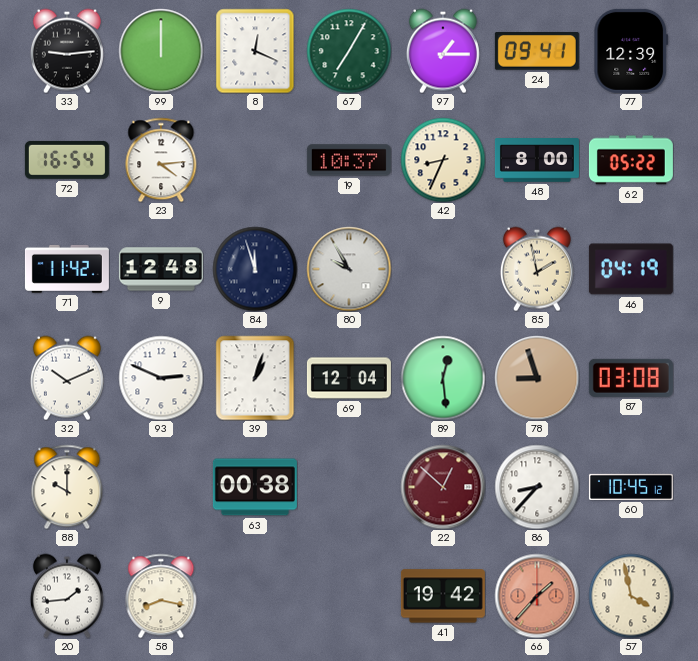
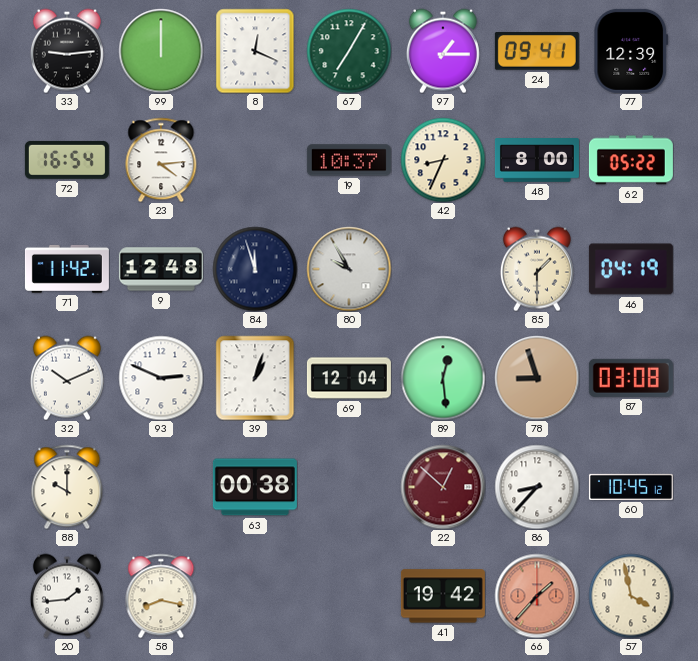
85: 1:58 -> 1:30 (537, 269)
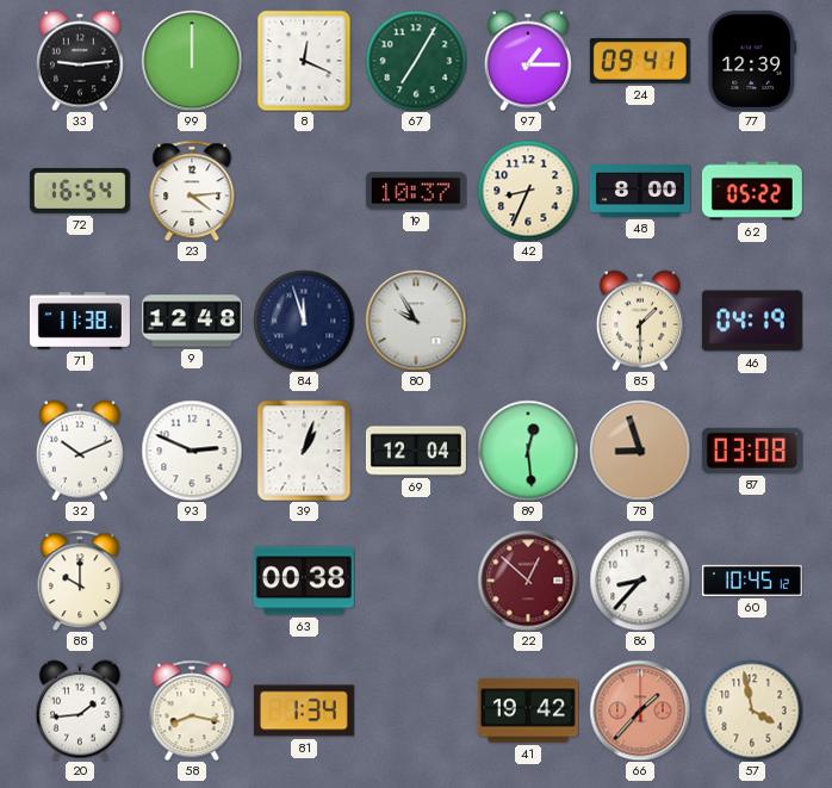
71: 11:42 -> 11:38 (80, 321)
81: none -> 1:34 (304, 711)
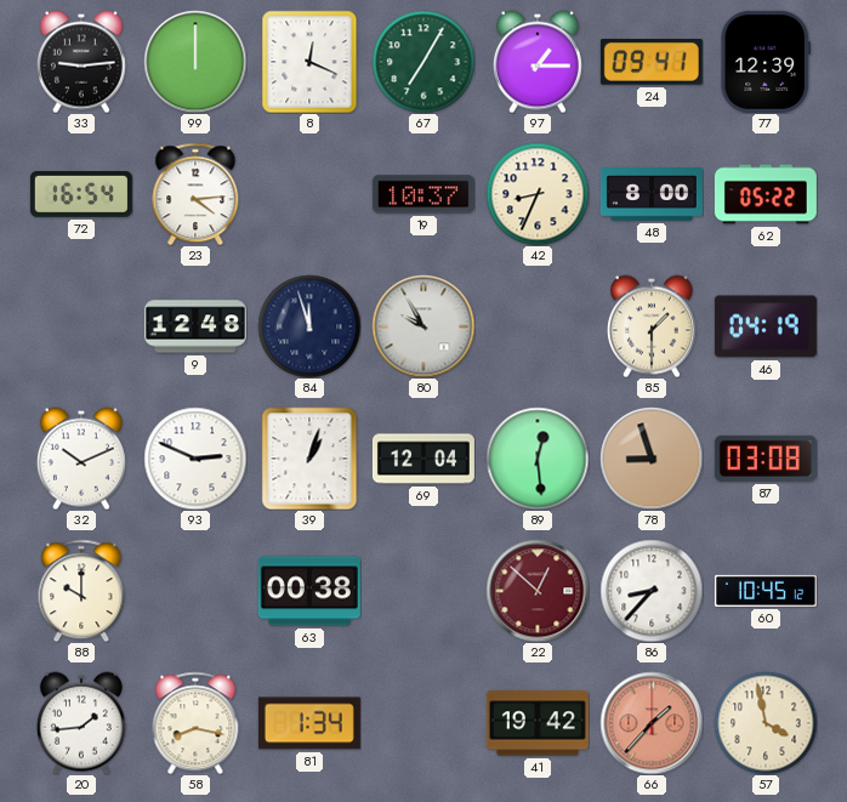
71: 11:38 -> none (80, 321)
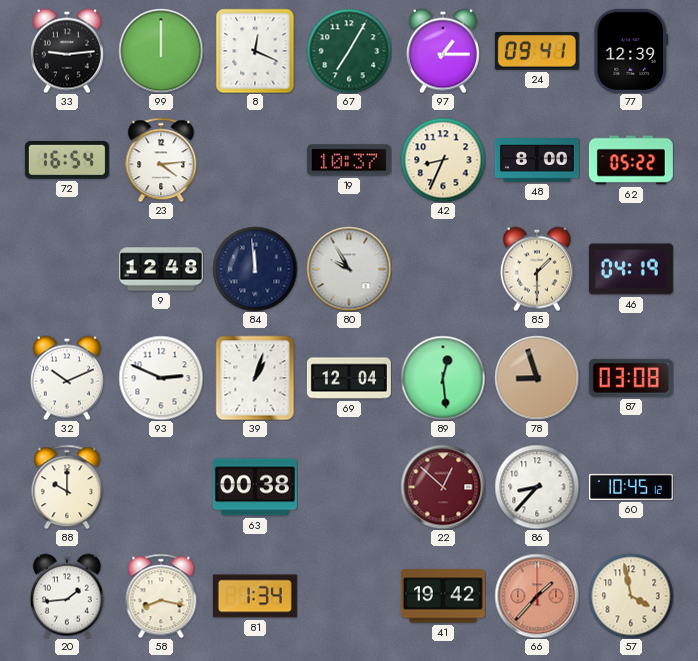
84: 11:57 -> 11:59 (255, 269)
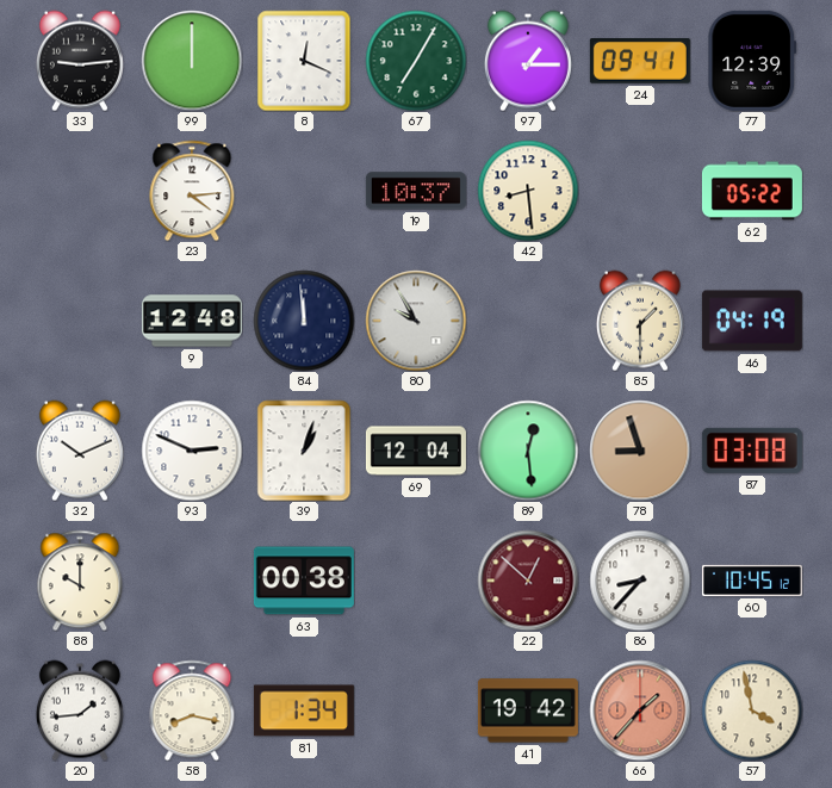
72: 16:54 -> none (67, 160)
42: 8:34 -> 8:29 (528, 191)
48: 8:00 -> none (537, 160)
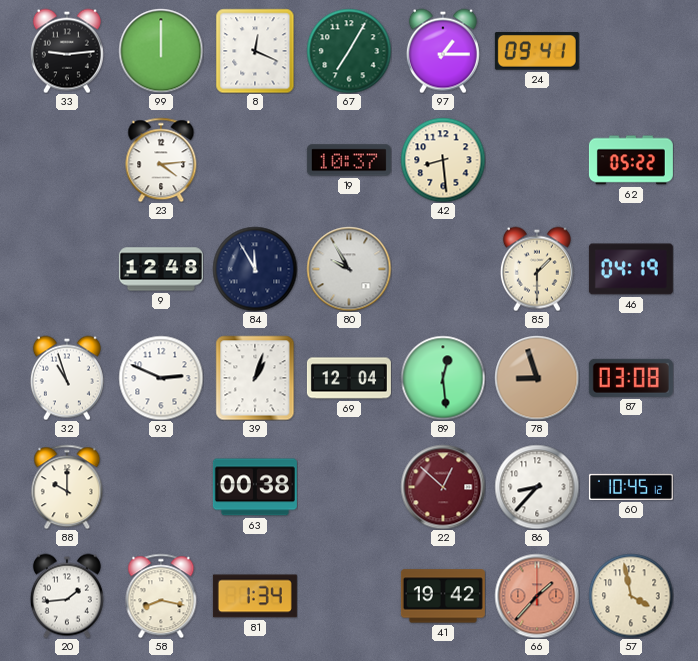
77: 12:39 -> none (752, 61)
84: 11:59 -> 11:55 (255, 269)
32: 10:11 -> 10:57 (67, 378)
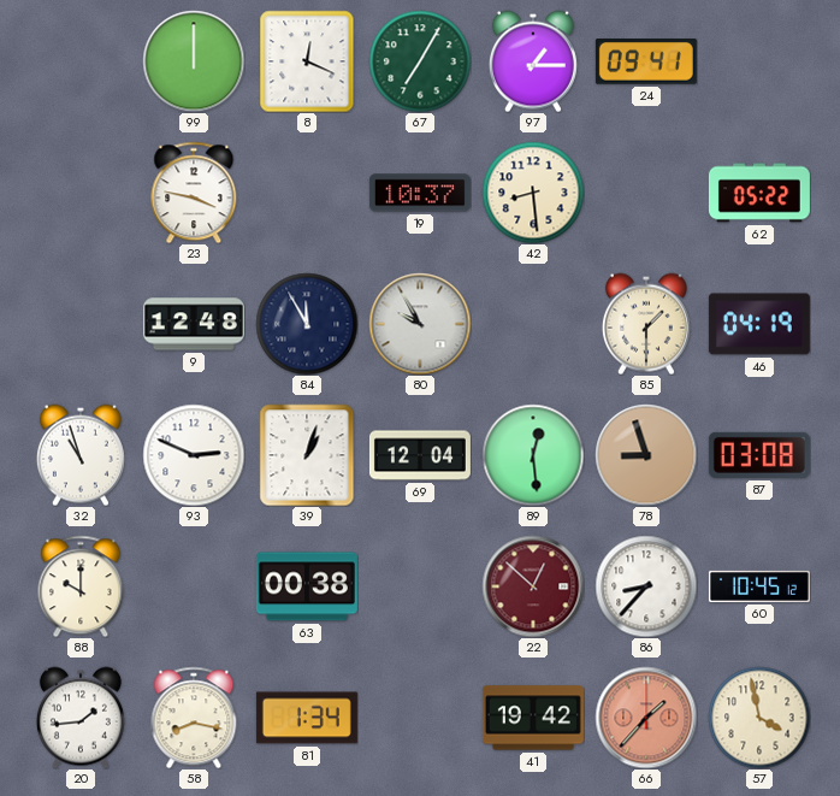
33: 9:14 -> none (67, 51)
23: 4:14 -> 3:47 (194, 193)
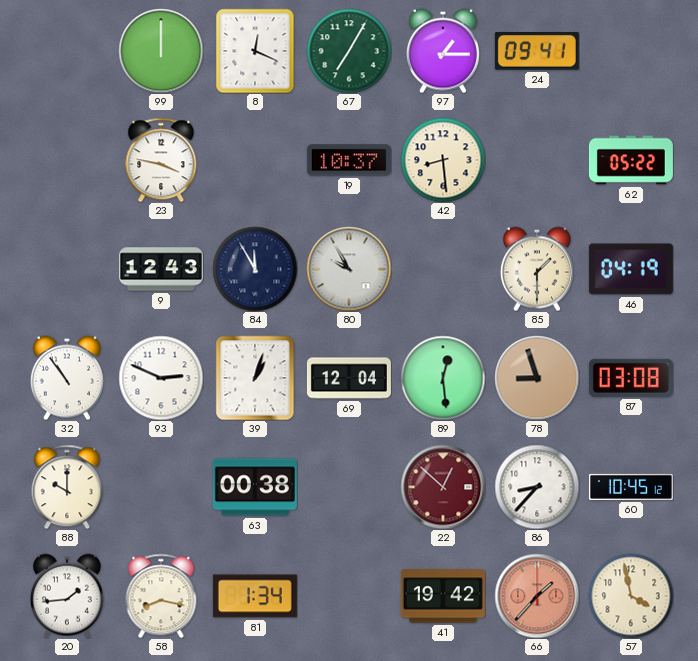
9: 12:48 -> 12:43 (161, 269)
32: 10:57 -> 10:54 (67, 378)
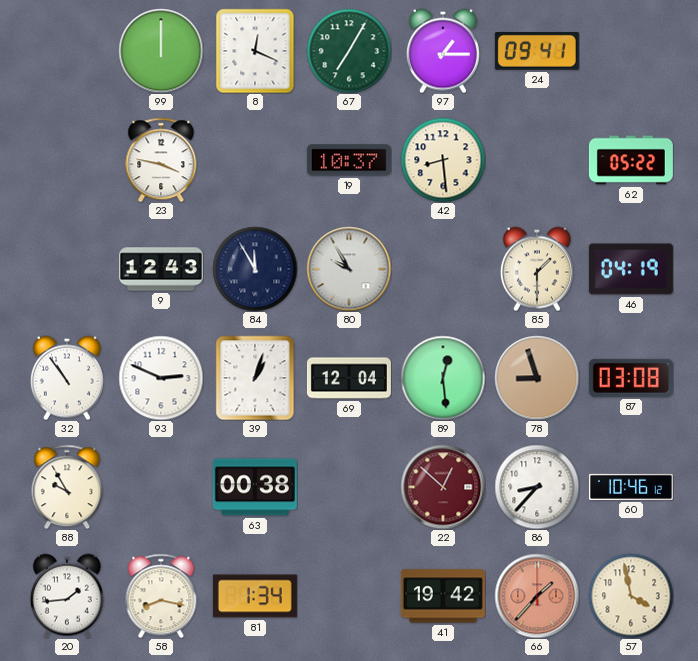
88: 10:00 -> 9:55 (67, 487)
60: 10:45 -> 10:46 (631, 487)
